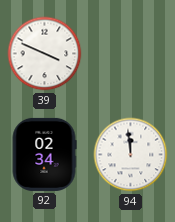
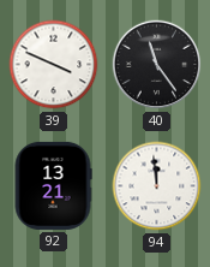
40: none -> 11:24 (157, 65)
92: 02:34 -> 13:21 (53, 185)
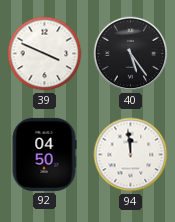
40: 11:24 -> 5:24 (131, 54)
92: 13:21 -> 04:50 (44, 154)
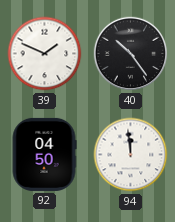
39: 3:49 -> 1:49 (45, 54)
40: 5:24 -> 10:24 (131, 54)
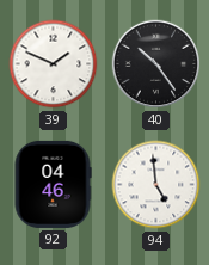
92: 04:50 -> 04:46 (53, 184)
94: 11:59 -> 4:59 (156, 185)
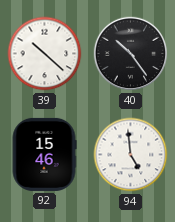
39: 1:49 -> 10:22 (45, 54)
92: 04:46 -> 15:46 (44, 154)
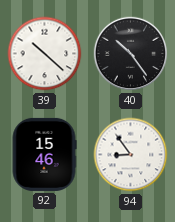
94: 4:59 -> 8:54 (131, 155)
